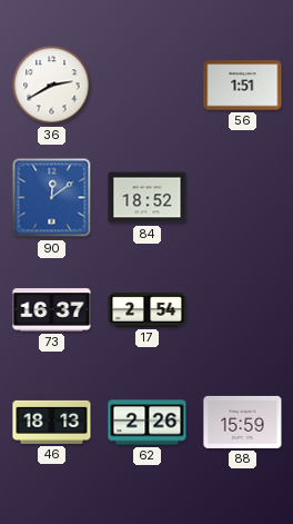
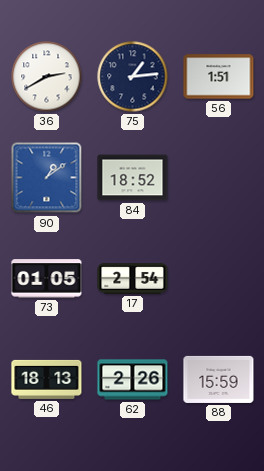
75: none -> 1:14 (133, 77)
90: 12:09 -> 1:09 (47, 178)
73: 16:37 -> 01:05 (47, 279)
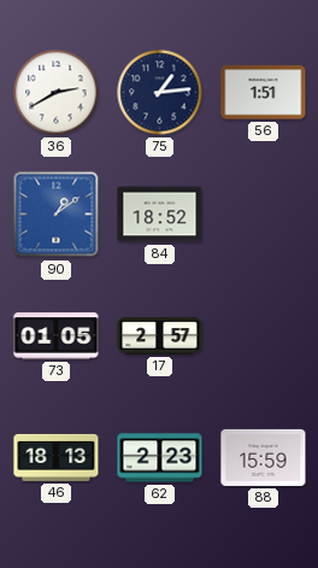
17: 2:54 -> 2:57 (160, 336)
62: 2:26 -> 2:23 (160, 458)
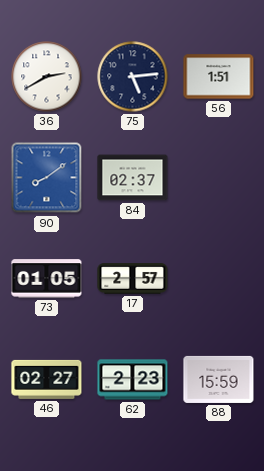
75: 1:14 -> 5:14 (133, 77)
90: 1:09 -> 8:09 (47, 178)
84: 18:52 -> 02:37 (133, 178)
46: 18:13 -> 02:27 (47, 379)
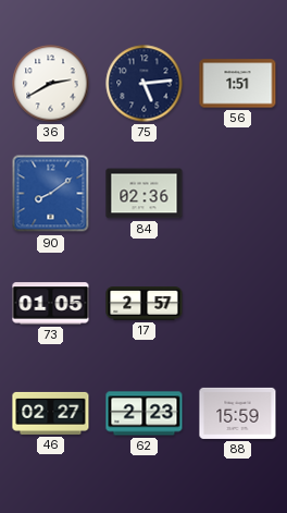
84: 02:37 -> 02:36 (145, 194)
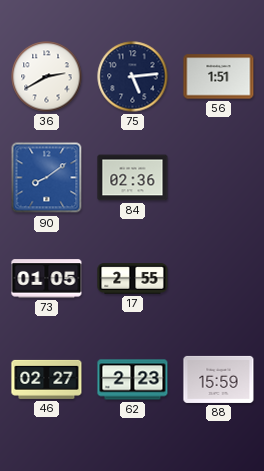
17: 2:57 -> 2:55 (133, 279)
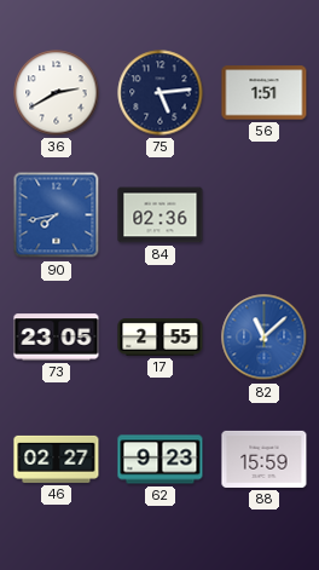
90: 8:09 -> 7:43 (57, 215)
73: 01:05 -> 23:05 (57, 338)
82: none -> 11:08 (265, 338)
62: 2:23 -> 9:23 (161, 460)
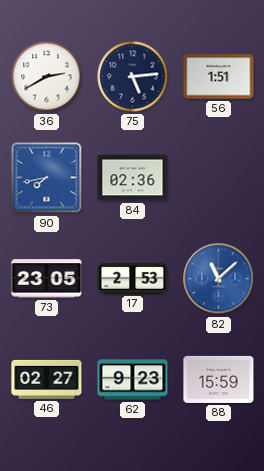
17: 2:55 -> 2:53 (133, 279)
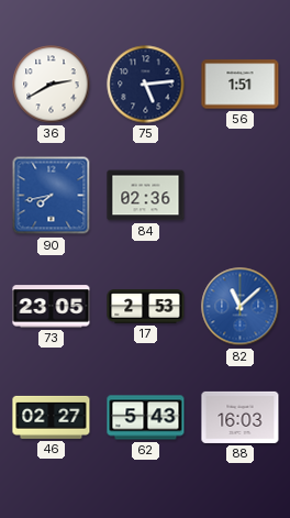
62: 9:23 -> 5:43 (146, 418)
88: 15:59 -> 16:03 (241, 417)
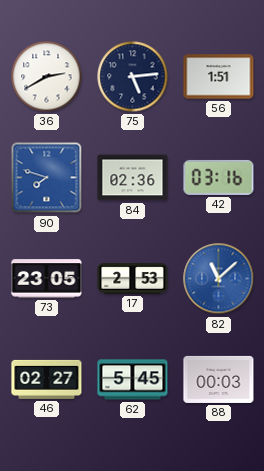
90: 7:43 -> 7:48 (47, 178)
42: none -> 03:16 (219, 177)
62: 5:43 -> 5:45 (133, 380)
88: 16:03 -> 00:03 (219, 379)
